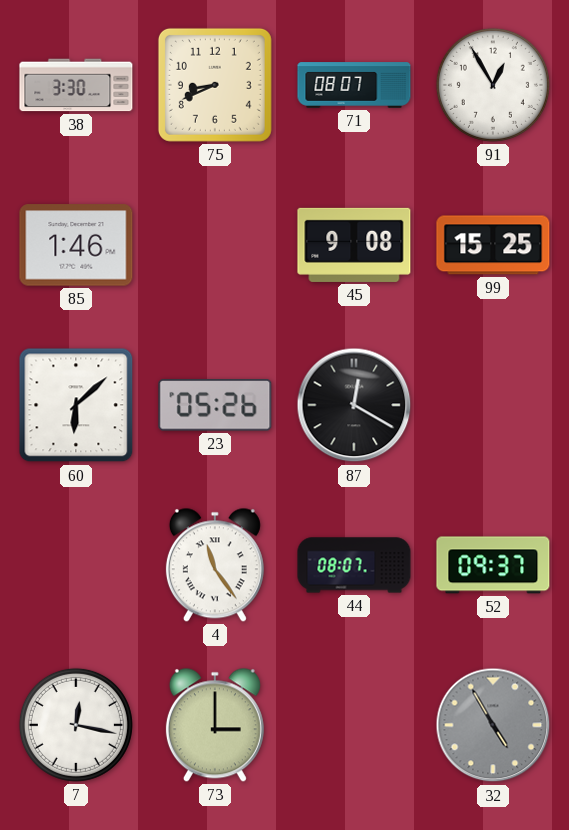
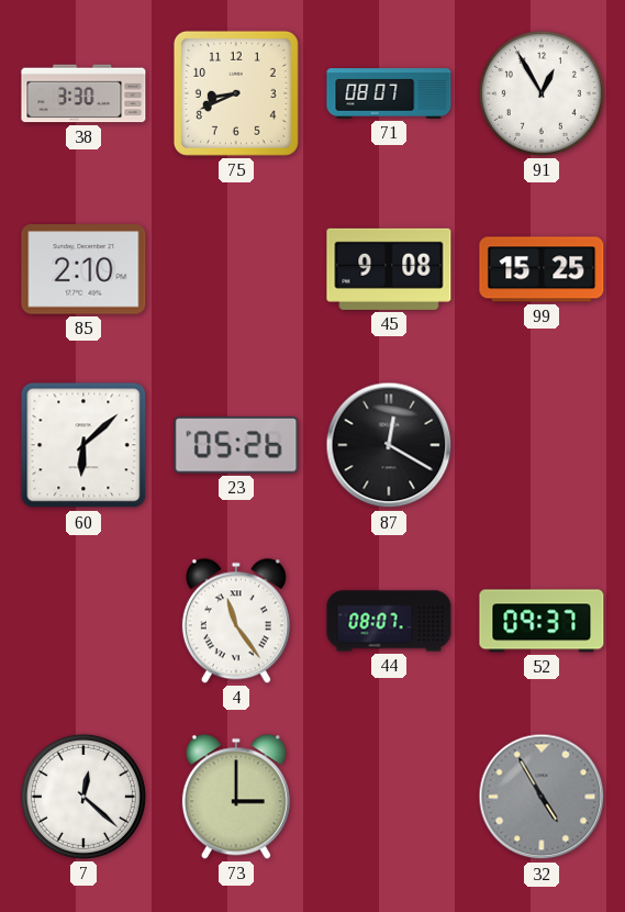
85: 1:46 -> 2:10 (83, 269)
7: 12:17 -> 12:22 (83, 797)
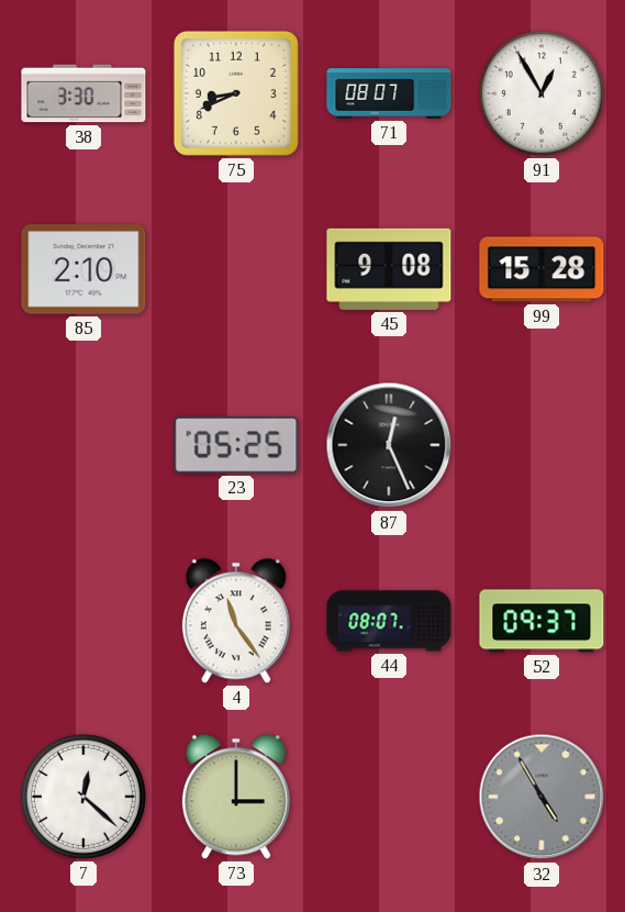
99: 15:25 -> 15:28 (542, 269)
60: 6:08 -> none (83, 445)
23: 05:26 -> 05:25 (236, 446)
87: 12:20 -> 12:26 (389, 445)
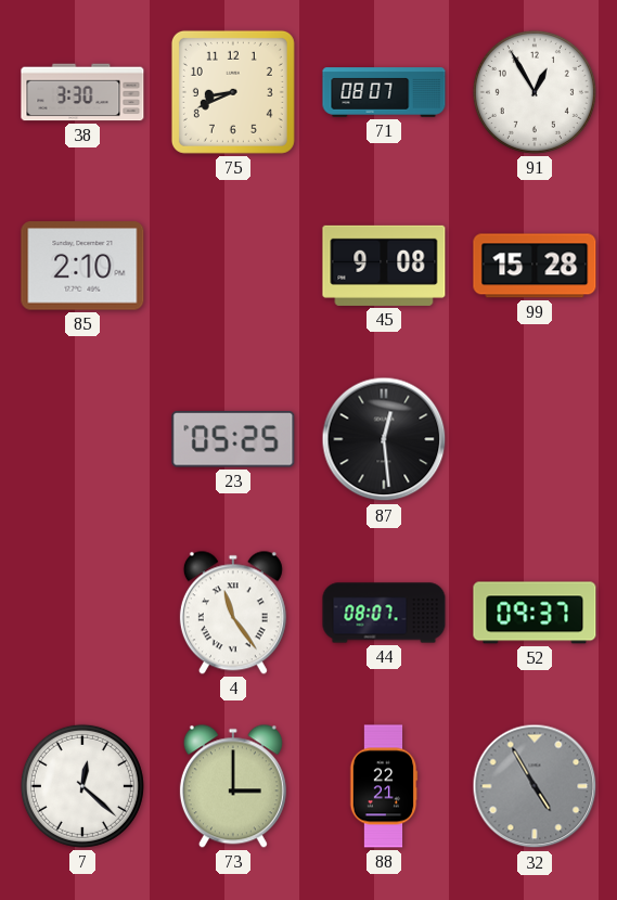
87: 12:26 -> 12:29 (384, 439)
88: none -> 22:21 (384, 786)
